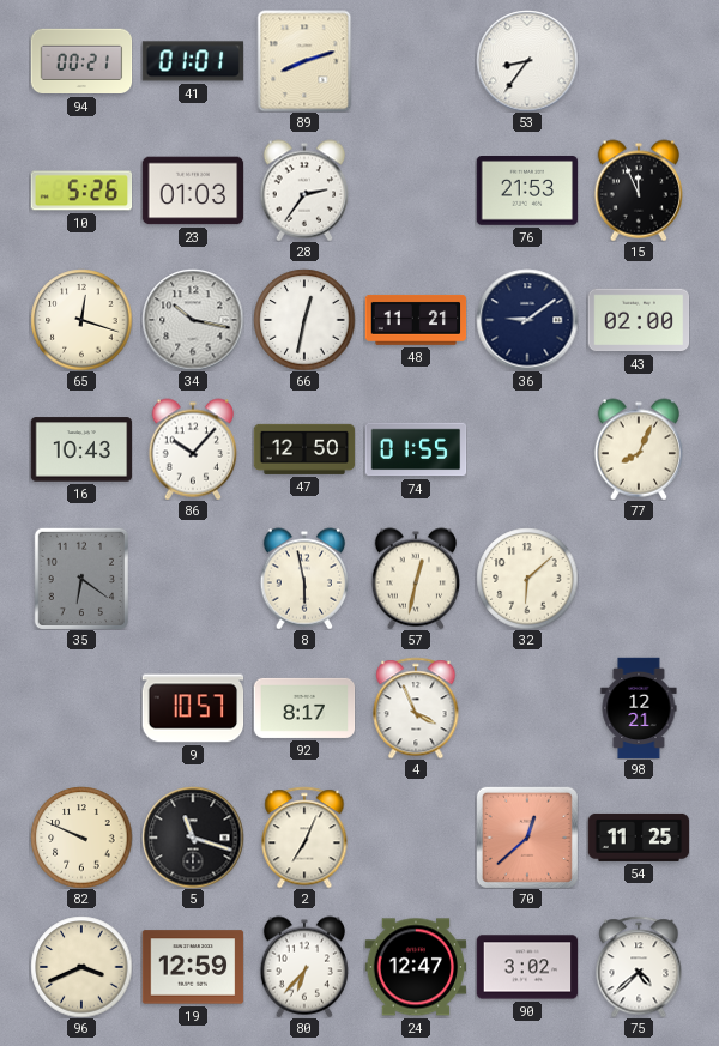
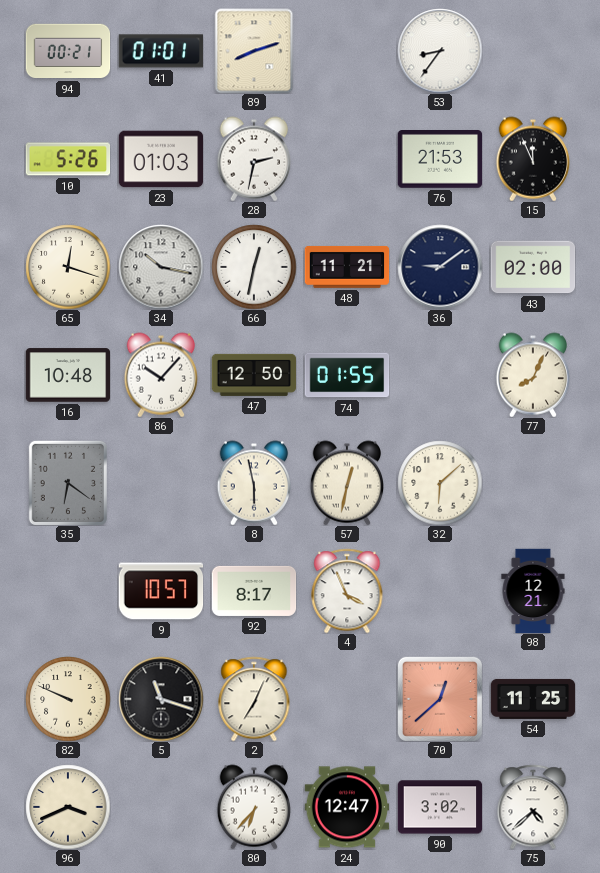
28: 2:36 -> 2:32 (253, 159)
16: 10:43 -> 10:48 (68, 375)
19: 12:59 -> none (193, 967)
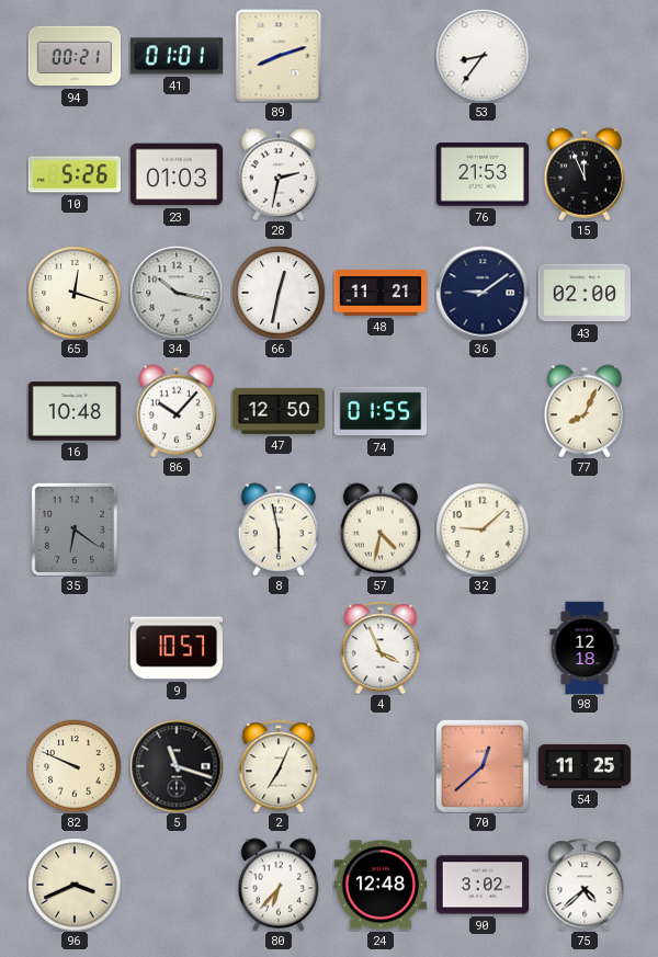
57: 12:32 -> 4:32 (379, 529)
32: 6:08 -> 9:08 (483, 529)
92: 8:17 -> none (254, 591)
98: 12:21 -> 12:18 (585, 648)
24: 12:47 -> 12:48 (381, 885)
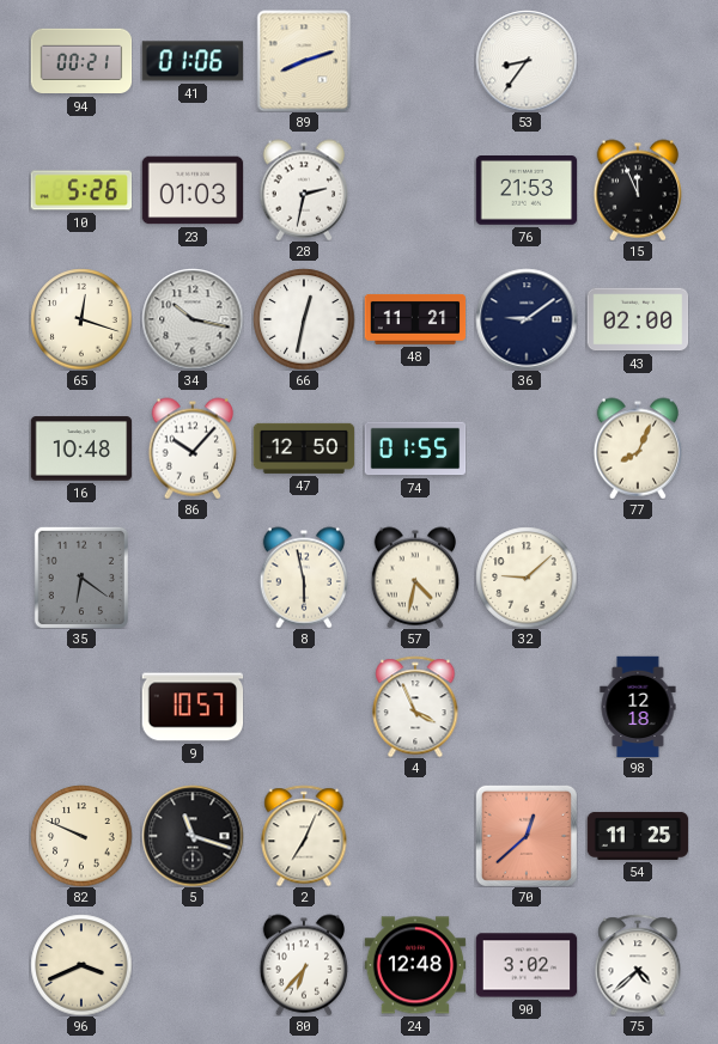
41: 01:01 -> 01:06 (193, 61)
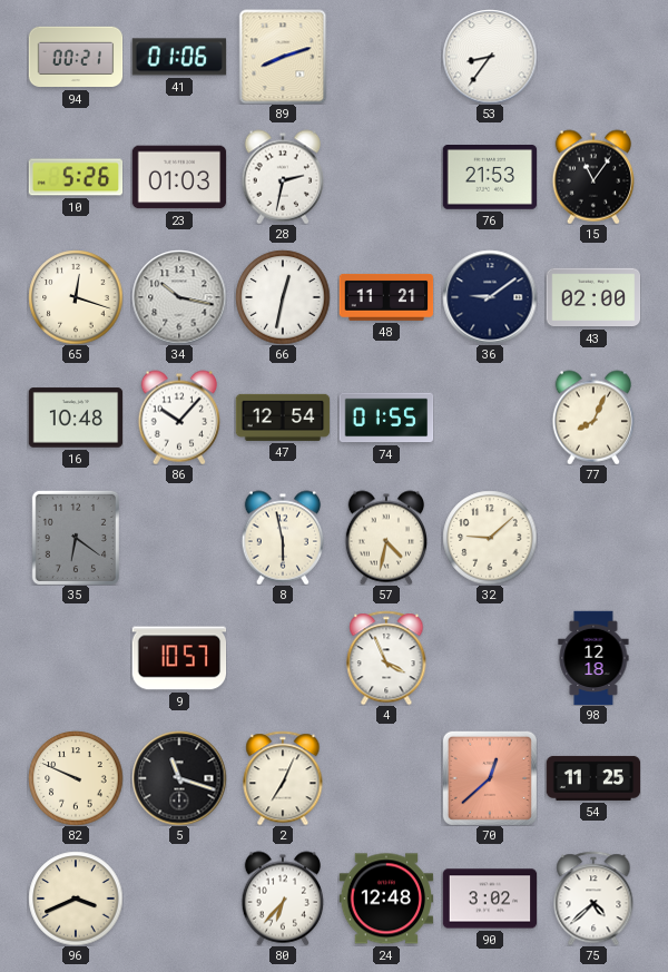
15: 11:56 -> 11:06 (592, 177)
47: 12:50 -> 12:54 (283, 418)
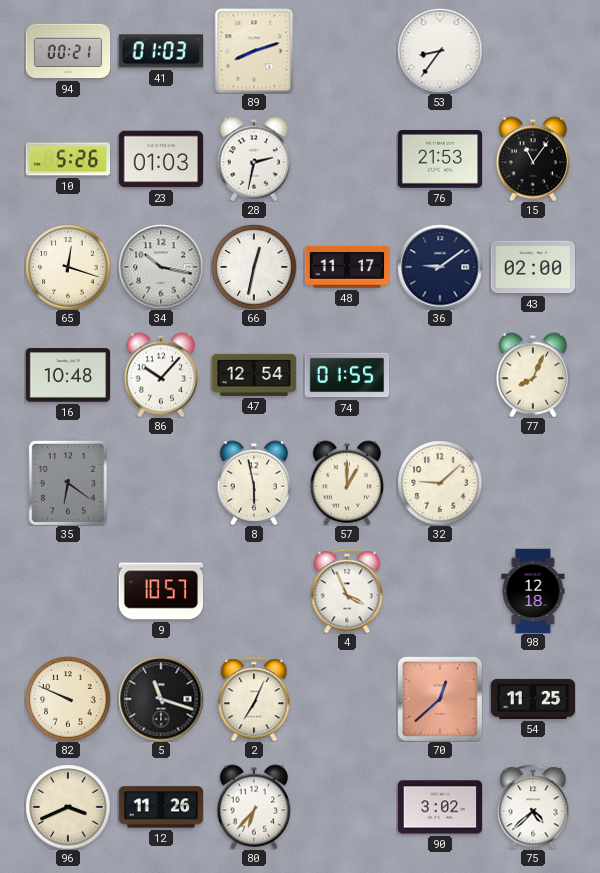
41: 01:06 -> 01:03 (161, 51)
48: 11:21 -> 11:17 (347, 267)
57: 4:32 -> 1:00 (346, 483)
12: none -> 11:26 (161, 807)
24: 12:48 -> none (386, 899)
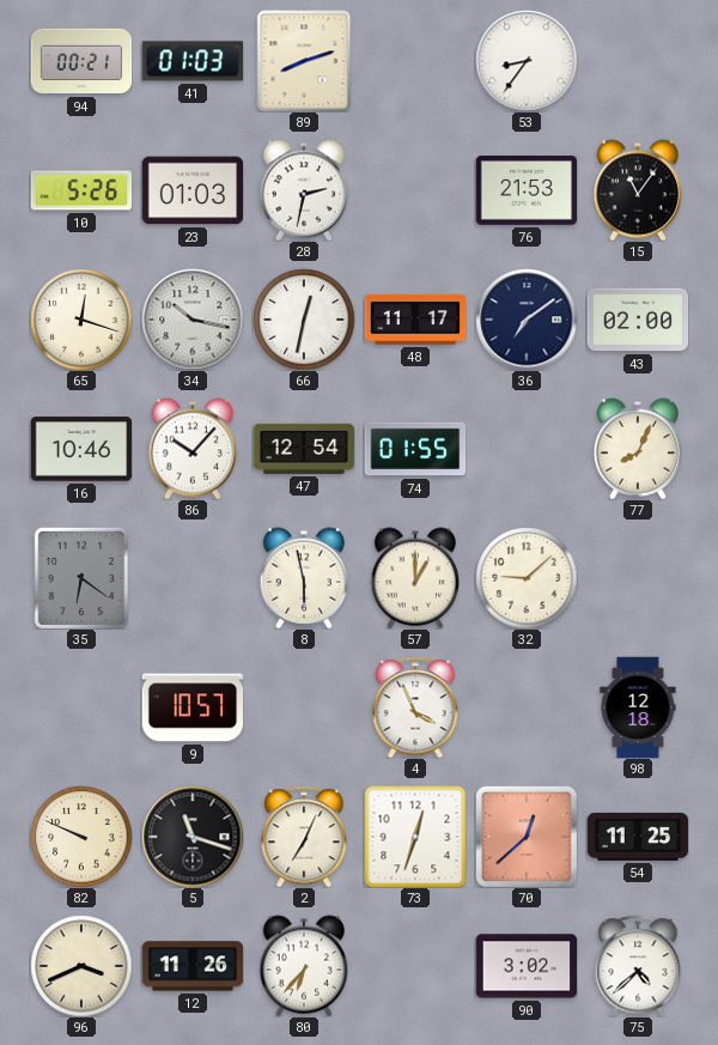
36: 9:09 -> 7:09 (527, 320)
16: 10:48 -> 10:46 (81, 449)
73: none -> 12:33 (415, 837)
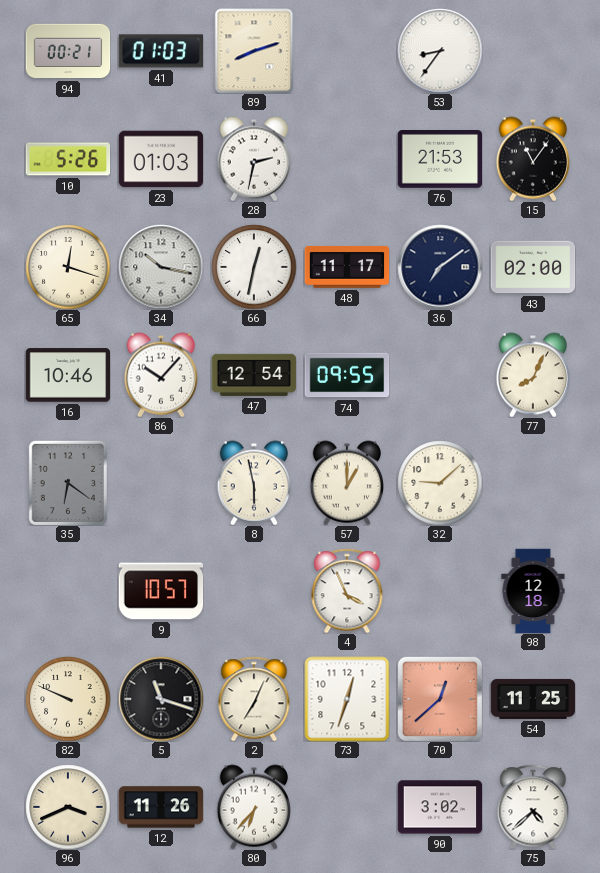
74: 01:55 -> 09:55 (347, 375)
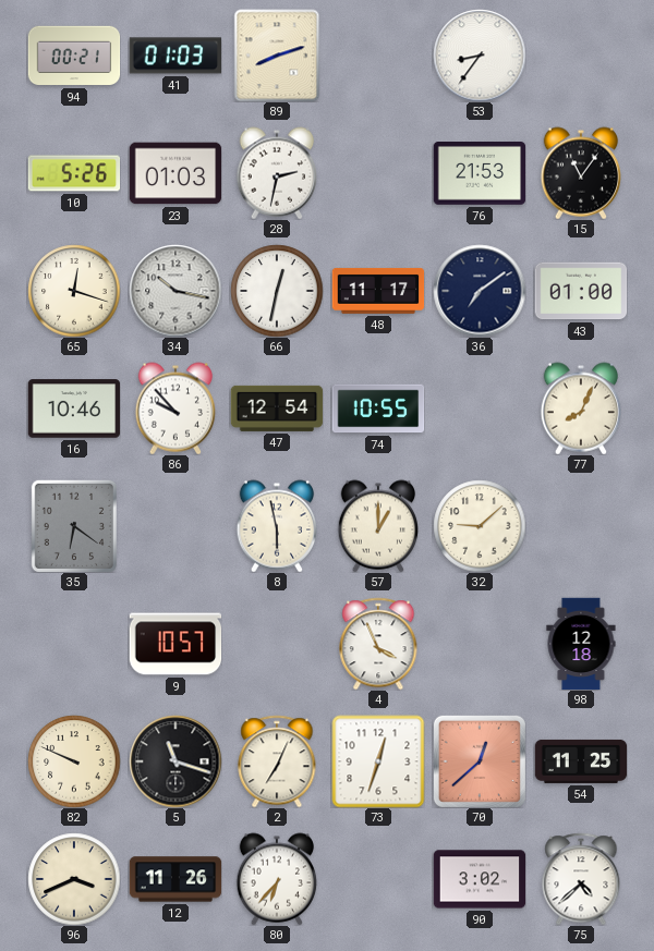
43: 02:00 -> 01:00 (581, 291)
86: 10:07 -> 9:53 (174, 409)
74: 09:55 -> 10:55 (378, 409)
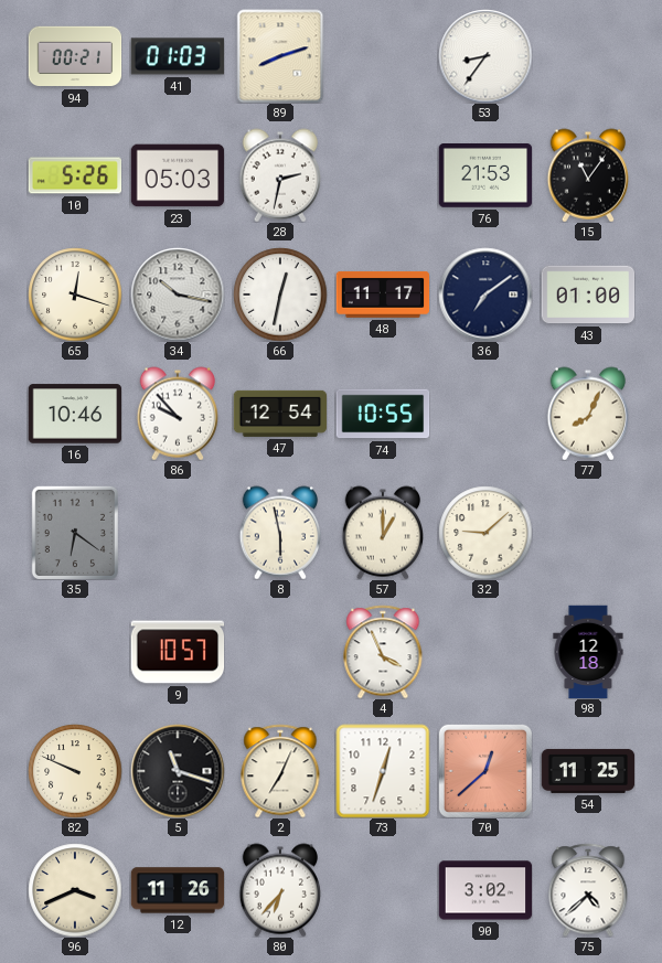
23: 01:03 -> 05:03 (178, 175)
